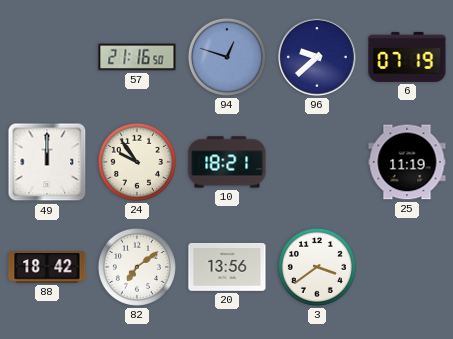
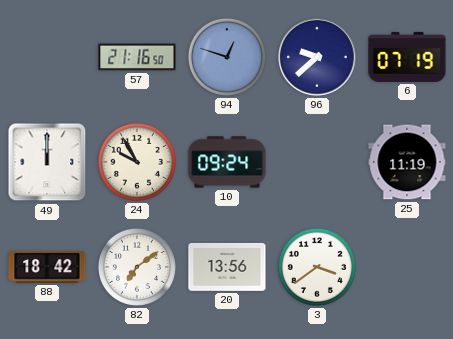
24: 9:54 -> 9:55 (137, 162)
10: 18:21 -> 09:24 (227, 162)
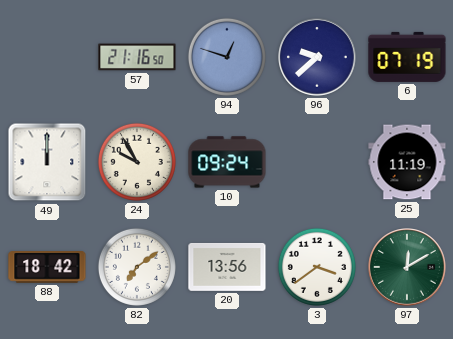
97: none -> 12:10 (407, 267)
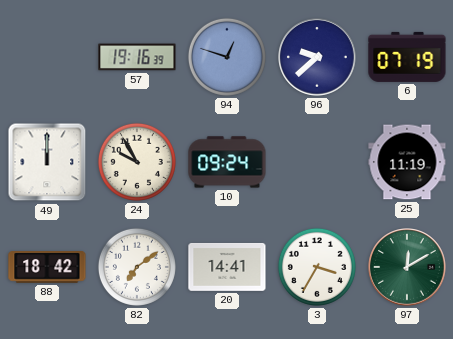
57: 21:16 -> 19:16 (137, 57)
20: 13:56 -> 14:41 (227, 267)
3: 3:39 -> 3:35 (317, 267)
